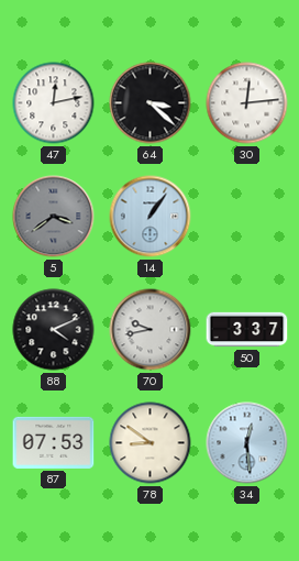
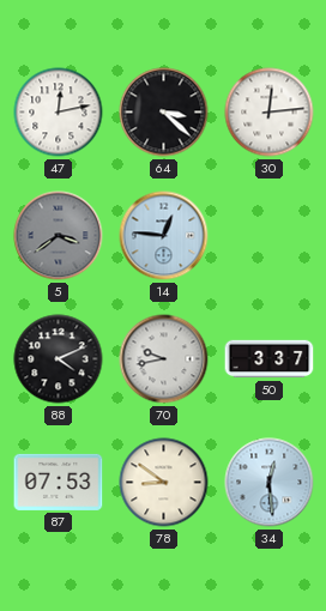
14: 1:06 -> 12:46 (164, 236)
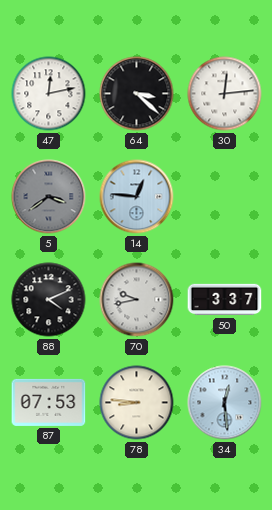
78: 8:51 -> 8:46 (137, 403)
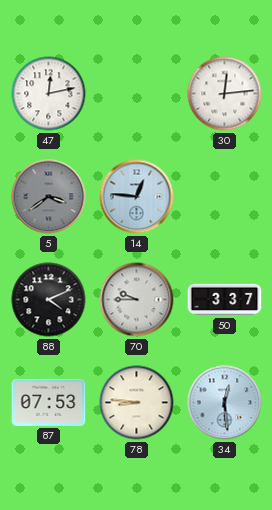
64: 3:22 -> none (137, 94)
70: 9:43 -> 9:45 (137, 300)
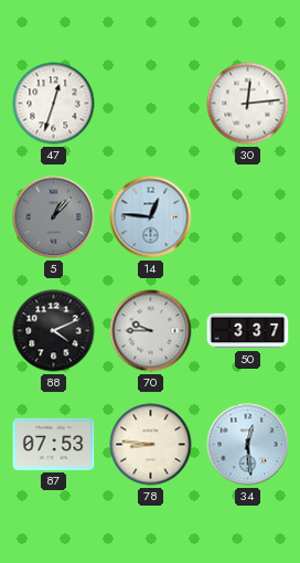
47: 12:13 -> 12:33 (54, 104)
5: 3:39 -> 1:07 (54, 217)
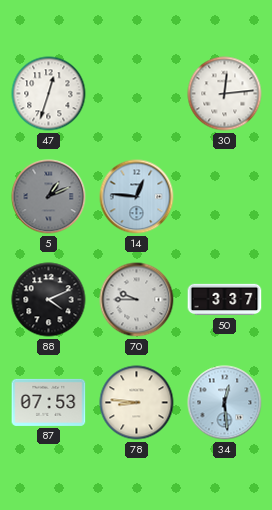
5: 1:07 -> 1:11 (49, 197)
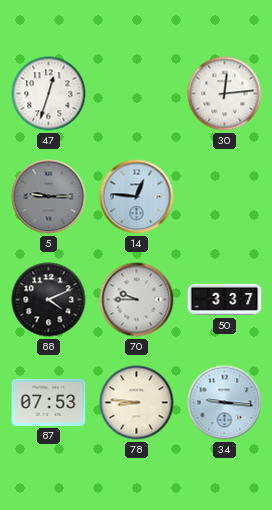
5: 1:11 -> 9:15 (49, 197)
34: 12:29 -> 9:16 (225, 403)
